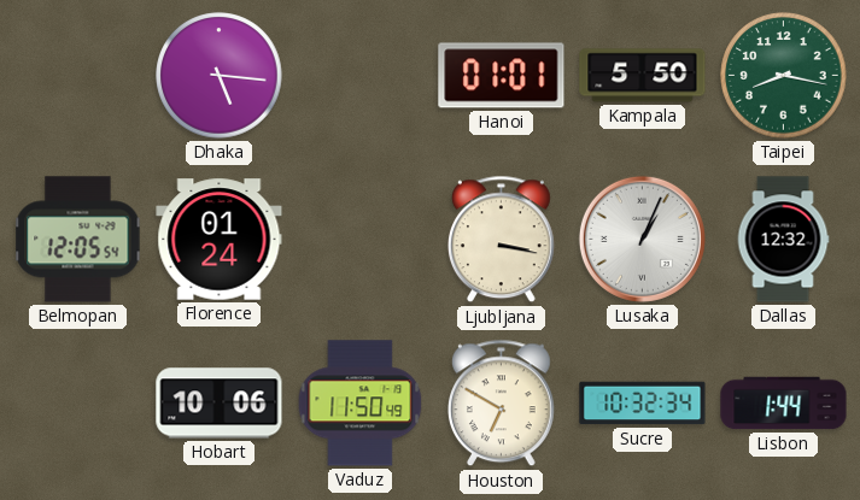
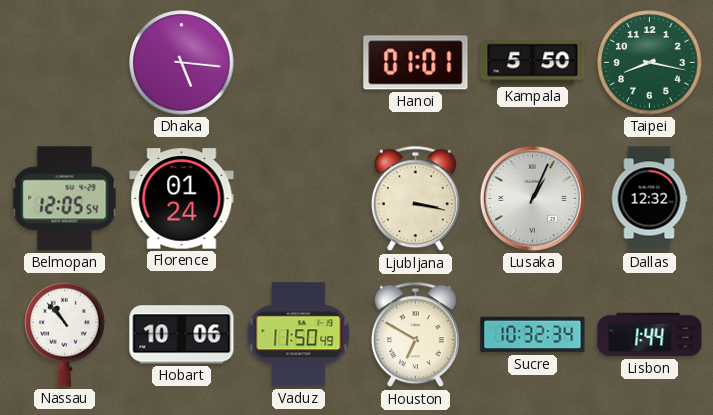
Nassau: none -> 10:53 (65, 334)
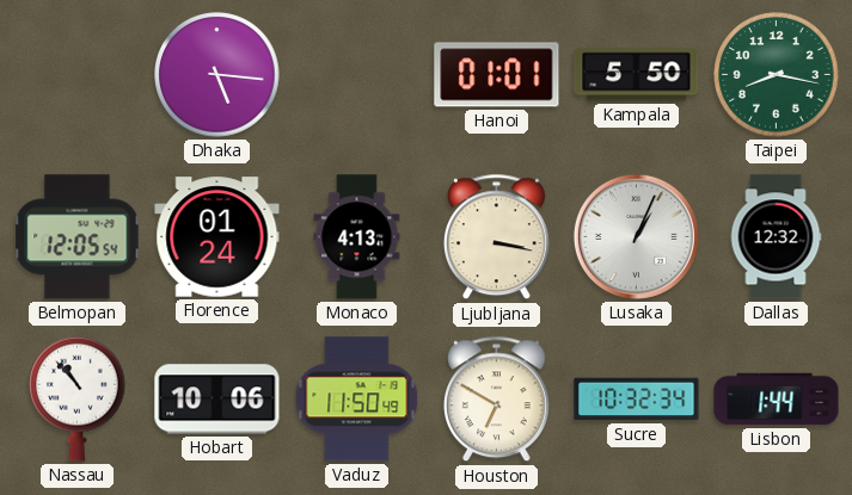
Monaco: none -> 4:13 (357, 237)
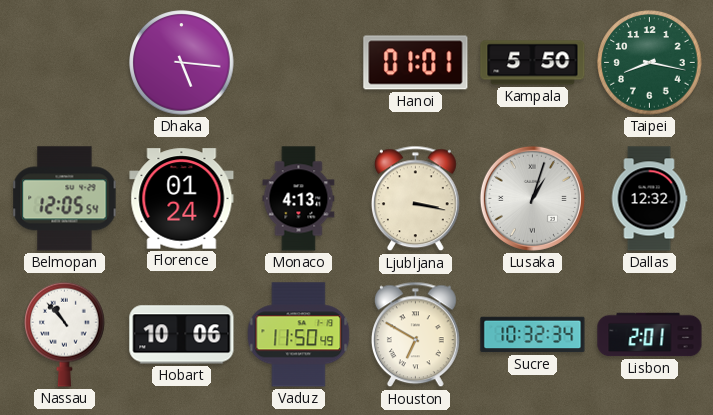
Lusaka: 1:04 -> 1:03 (532, 198)
Lisbon: 1:44 -> 2:01 (650, 335)
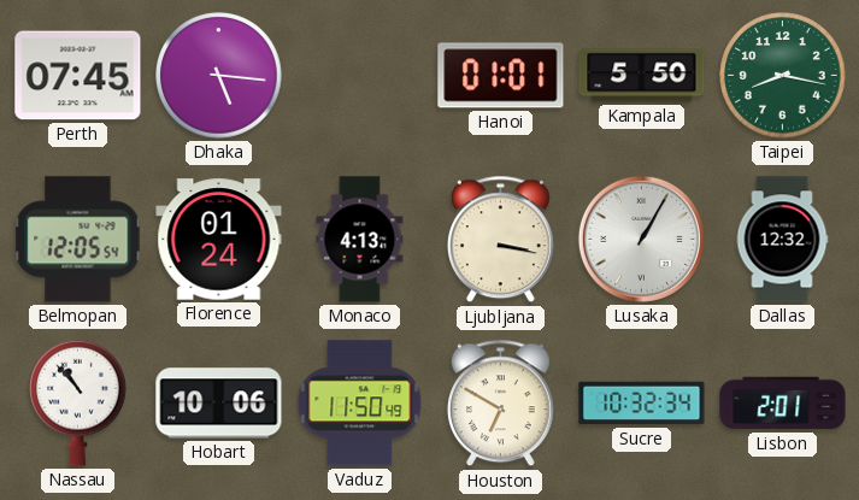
Perth: none -> 07:45 (78, 76)
Lusaka: 1:03 -> 1:05 (641, 239)
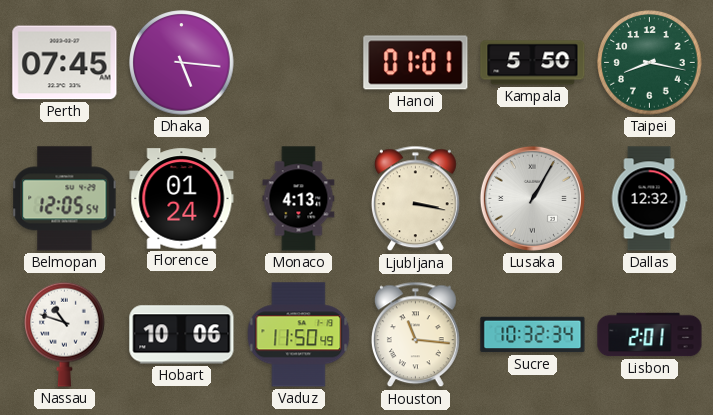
Nassau: 10:53 -> 10:48 (65, 334)
Houston: 6:50 -> 11:16 (415, 335)
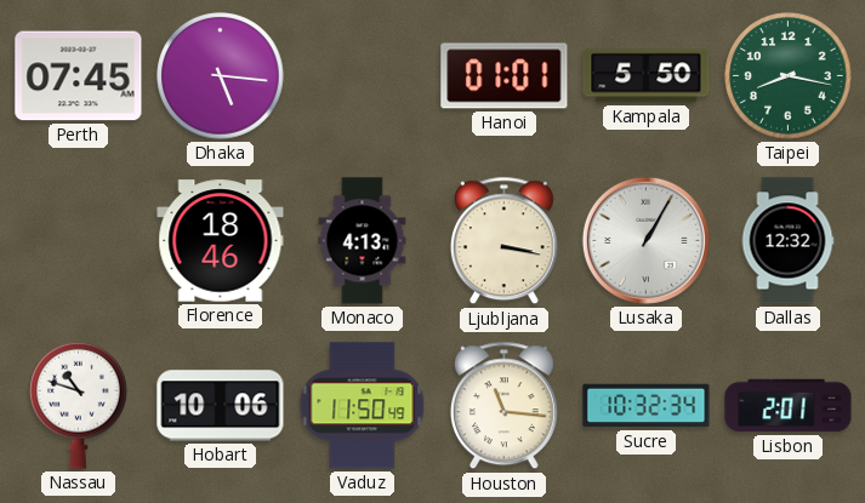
Belmopan: 12:05 -> none (65, 199)
Florence: 01:24 -> 18:46 (221, 241)
